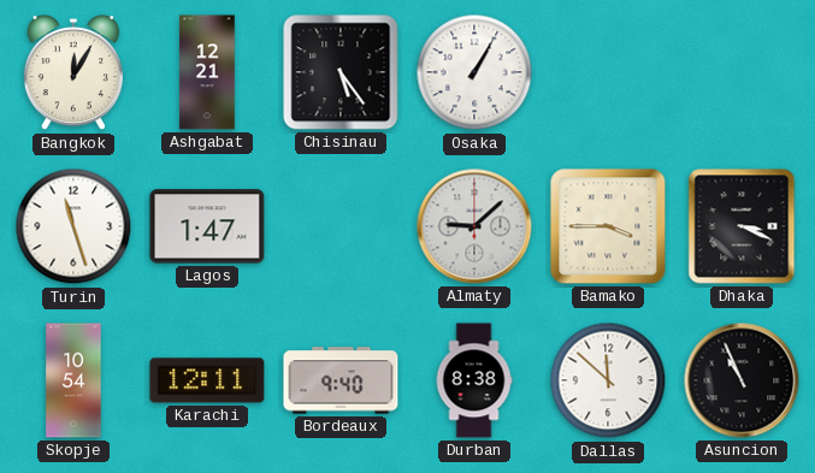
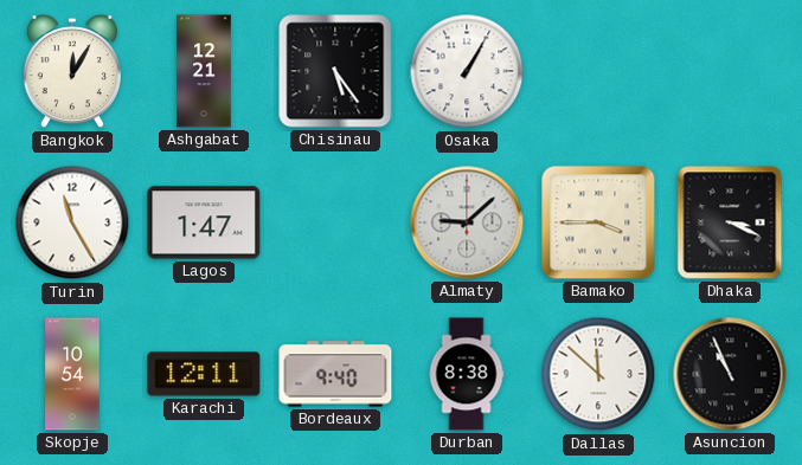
Turin: 11:27 -> 11:25 (72, 222)
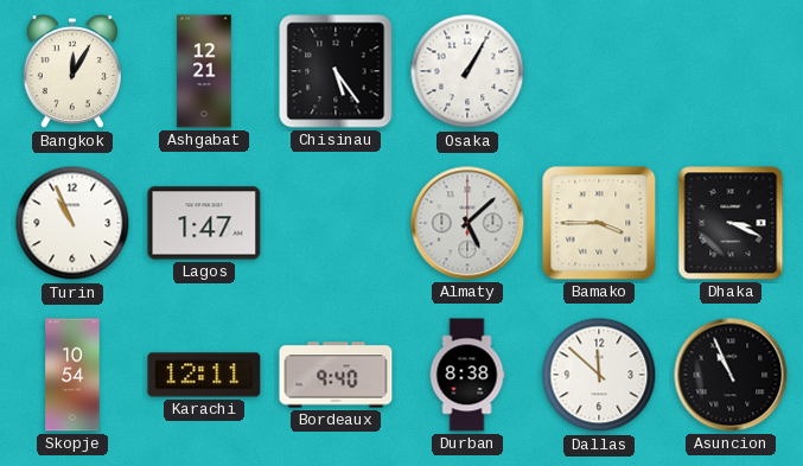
Turin: 11:25 -> 10:56 (72, 223)
Almaty: 9:08 -> 5:08 (467, 223)
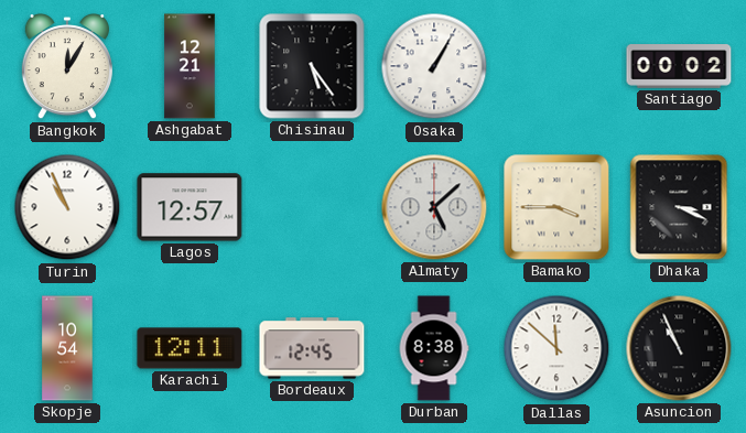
Santiago: none -> 00:02 (679, 66)
Lagos: 1:47 -> 12:57 (190, 207)
Bordeaux: 9:40 -> 12:45 (312, 348)
